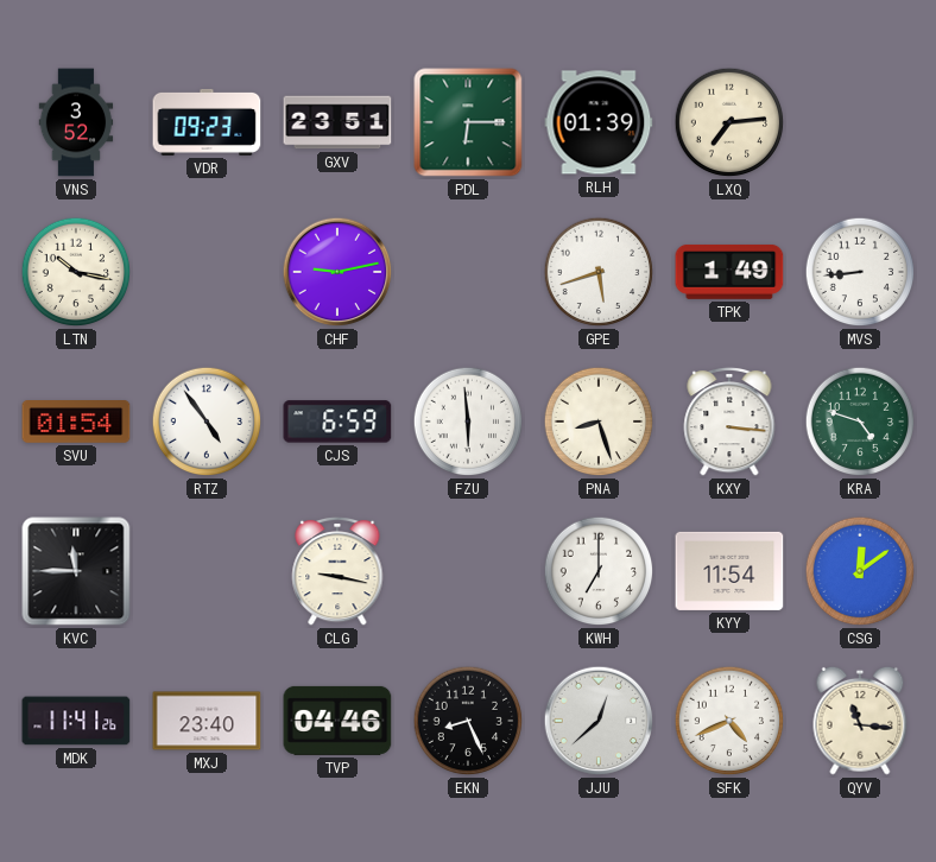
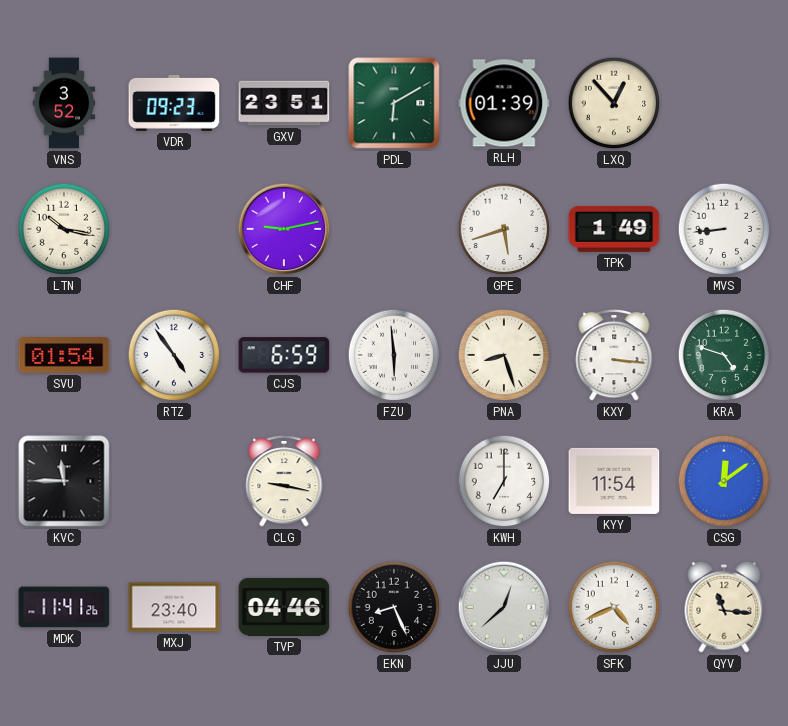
PDL: 6:15 -> 6:10 (394, 103)
LXQ: 7:14 -> 12:53 (614, 103)
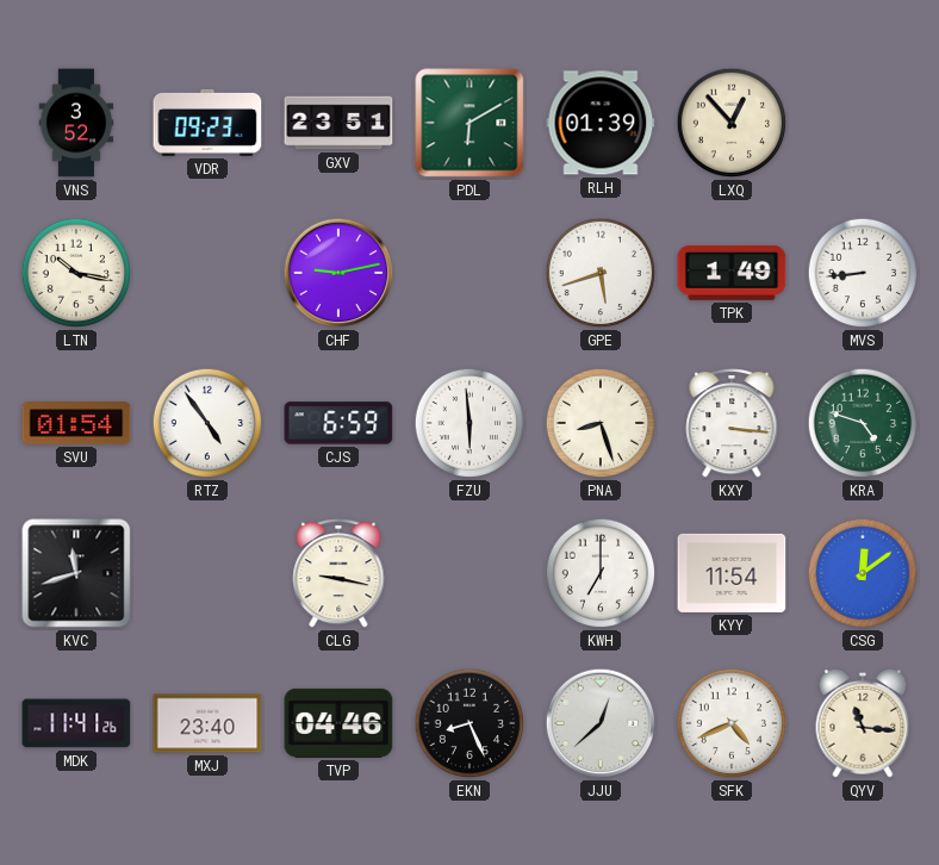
KVC: 11:45 -> 11:42 (76, 573)
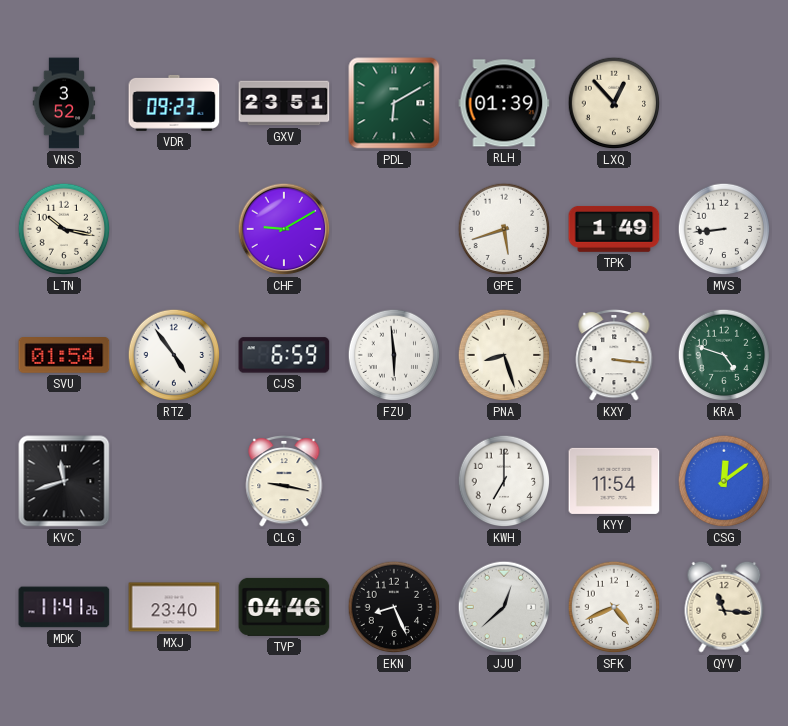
CHF: 9:13 -> 9:10 (284, 229)
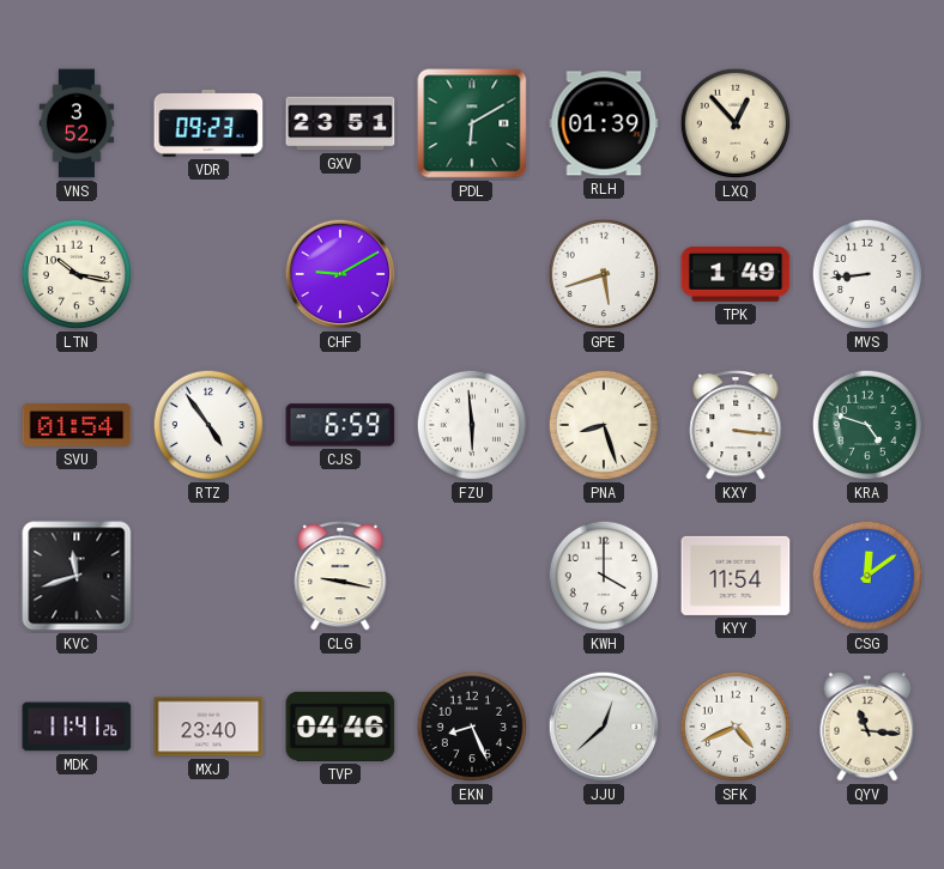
KWH: 7:00 -> 4:00 (604, 576)
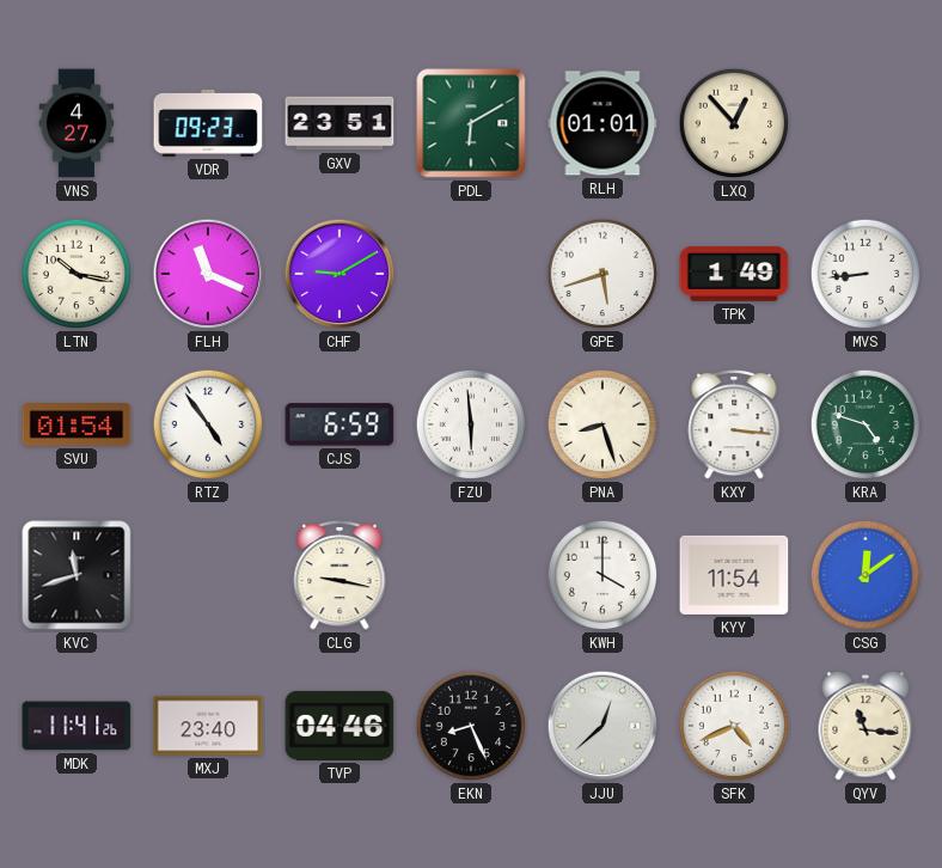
VNS: 3:52 -> 4:27 (77, 123)
RLH: 01:39 -> 01:01 (602, 123)
FLH: none -> 11:19 (208, 274)
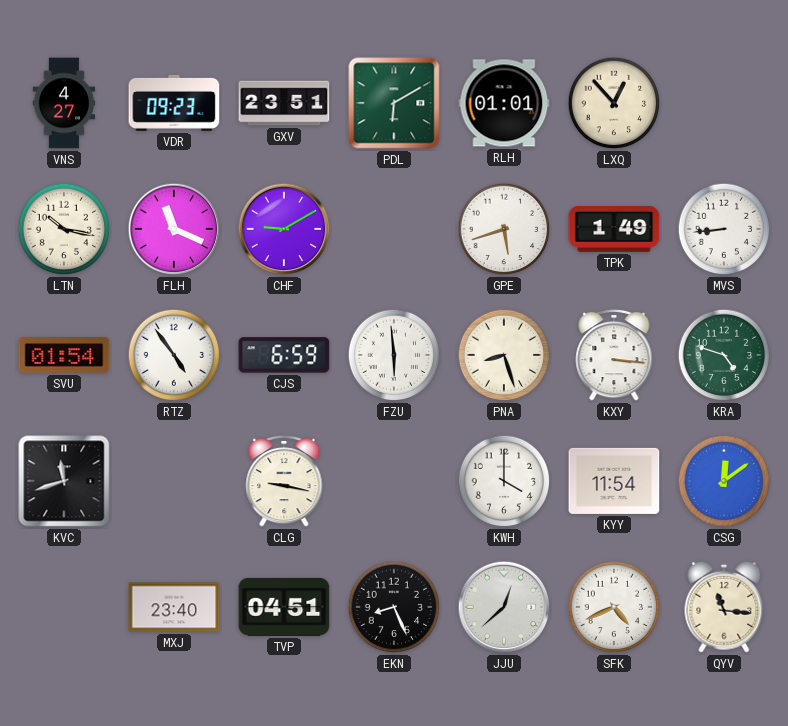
MDK: 11:41 -> none (77, 726)
TVP: 04:46 -> 04:51 (284, 607)
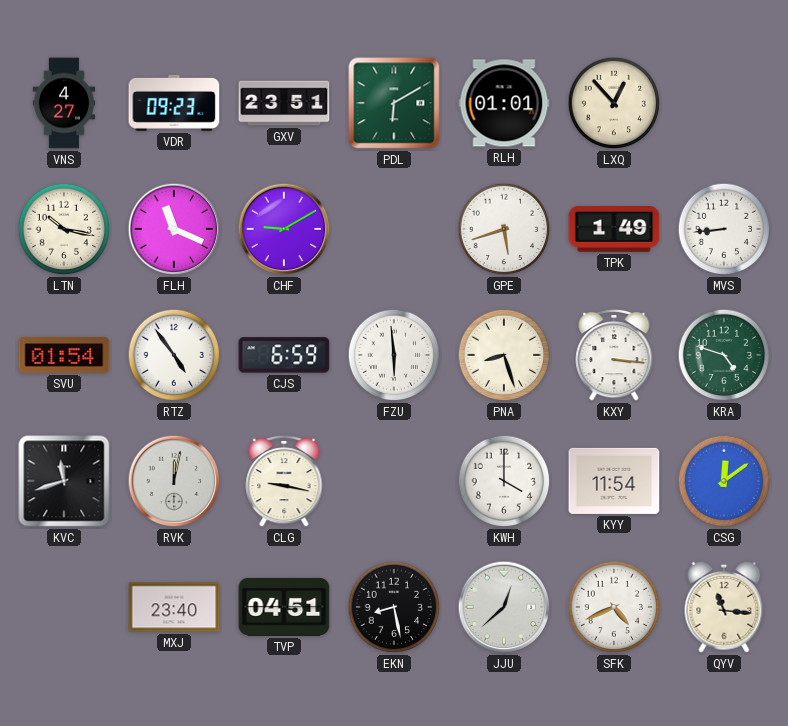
RVK: none -> 12:02 (174, 481)
EKN: 8:26 -> 8:28 (394, 607)
